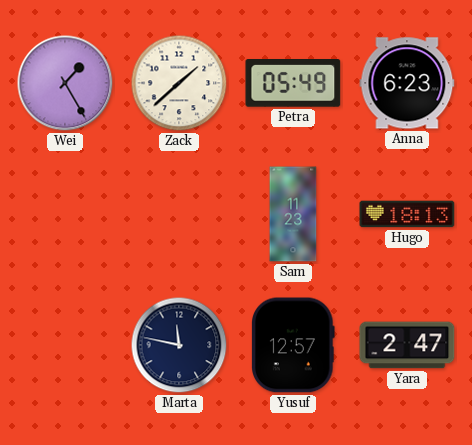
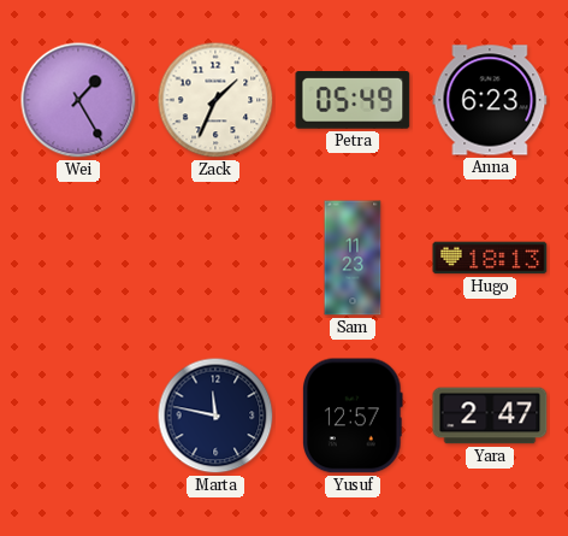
Zack: 1:38 -> 1:34 (215, 100)
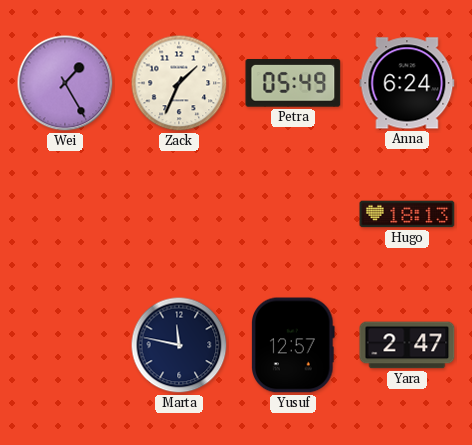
Anna: 6:23 -> 6:24 (407, 83)
Sam: 11:23 -> none (353, 258)
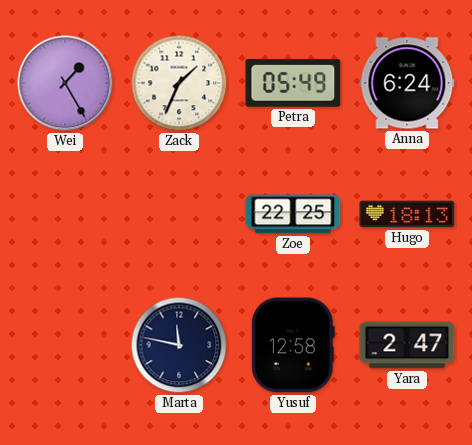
Zoe: none -> 22:25 (293, 214)
Yusuf: 12:57 -> 12:58 (293, 345)
